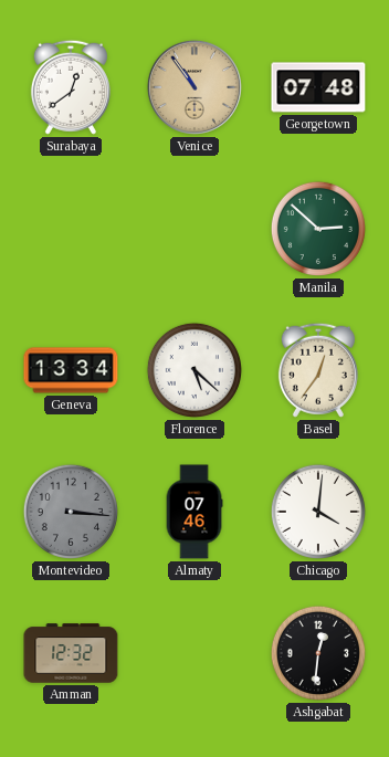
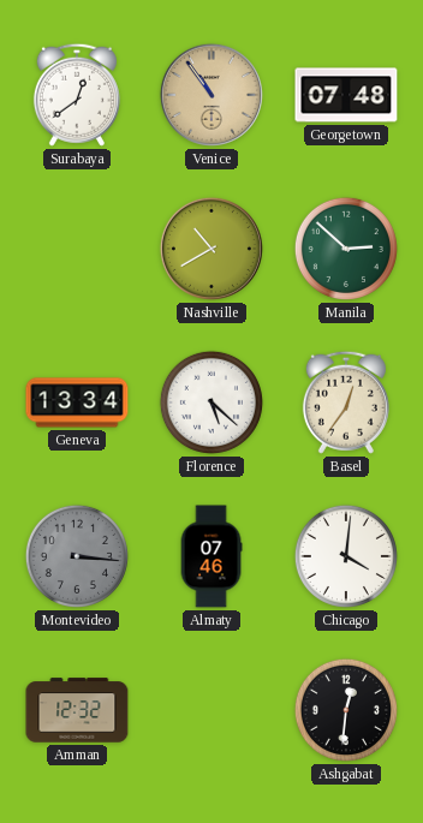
Nashville: none -> 10:40 (211, 249)
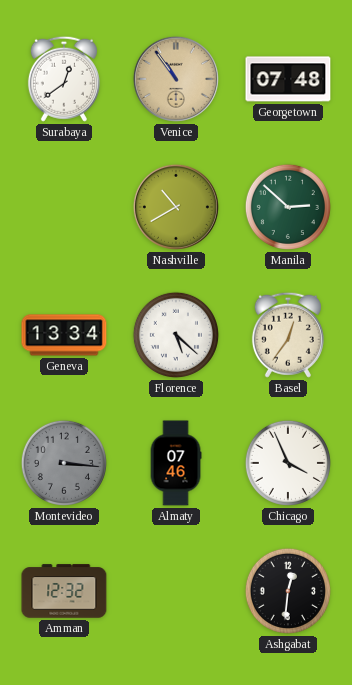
Chicago: 4:01 -> 3:56 (288, 463)
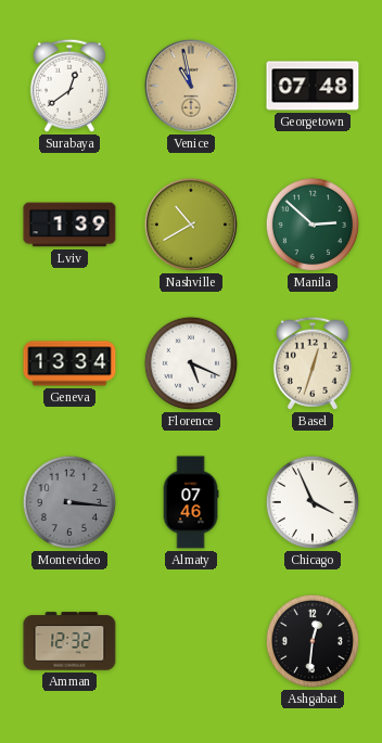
Venice: 10:54 -> 10:58 (191, 86)
Lviv: none -> 1:39 (69, 225)
Florence: 5:22 -> 5:19 (191, 363)
Basel: 12:36 -> 12:33 (313, 363)
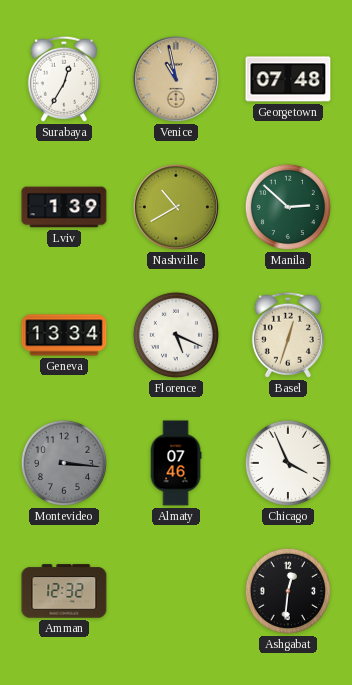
Surabaya: 12:39 -> 12:35 (64, 79)
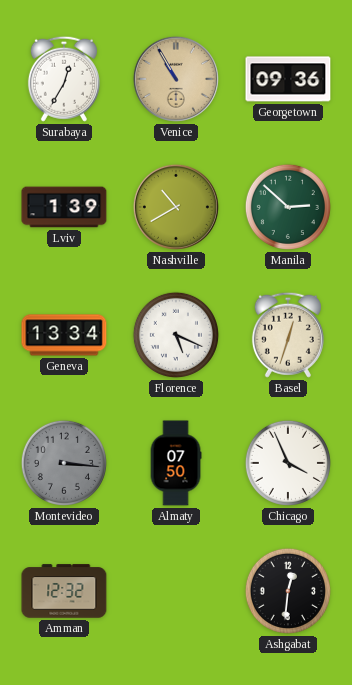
Venice: 10:58 -> 10:55 (176, 79)
Georgetown: 07:48 -> 09:36 (288, 79)
Almaty: 07:46 -> 07:50 (176, 463)
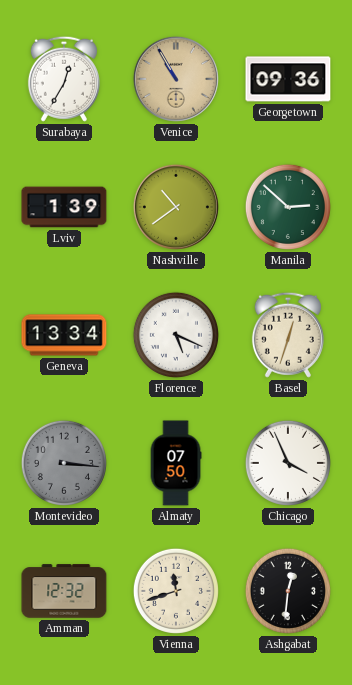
Nashville: 10:40 -> 10:39 (176, 207)
Vienna: none -> 11:42 (176, 591)
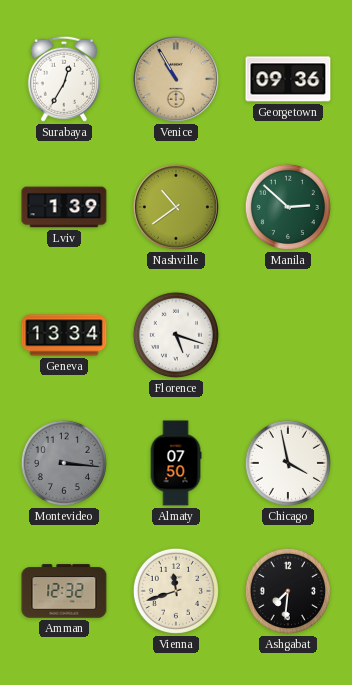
Florence: 5:19 -> 5:18 (176, 335)
Basel: 12:33 -> none (288, 335)
Chicago: 3:56 -> 3:58 (288, 463)
Ashgabat: 12:31 -> 7:31 (288, 591)
